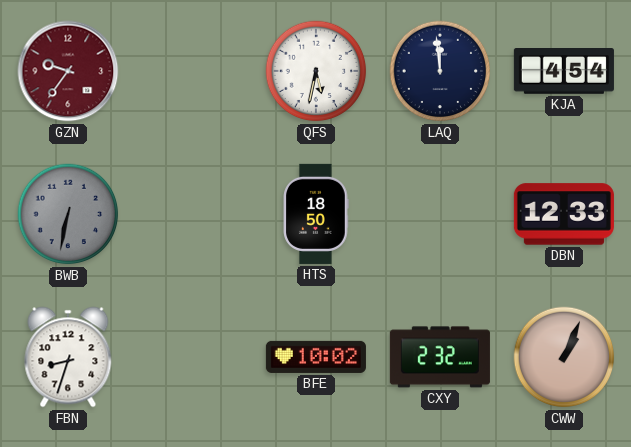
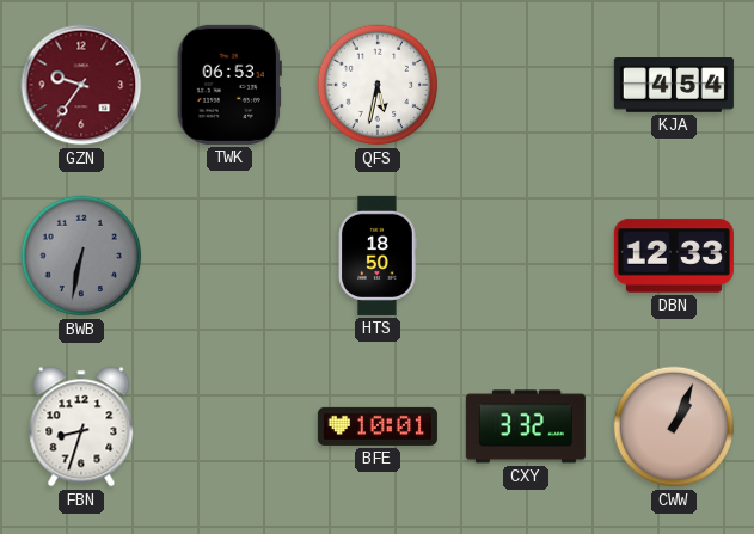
TWK: none -> 06:53 (229, 85)
LAQ: 11:59 -> none (440, 71)
BFE: 10:02 -> 10:01 (378, 426)
CXY: 2:32 -> 3:32 (526, 426)
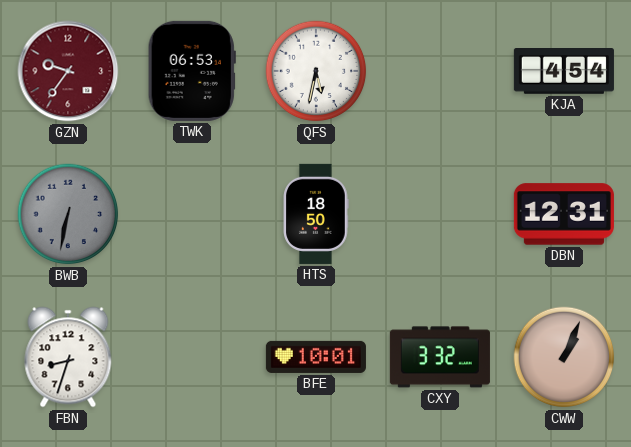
DBN: 12:33 -> 12:31 (564, 214)
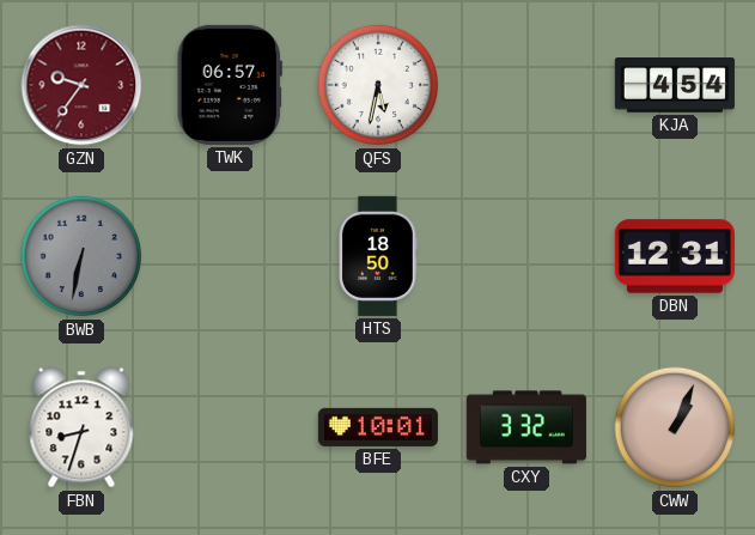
TWK: 06:53 -> 06:57 (230, 85)
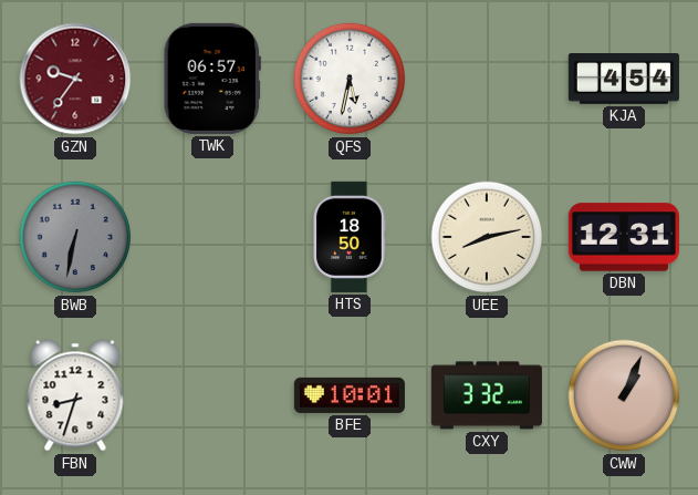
UEE: none -> 8:13 (487, 237)
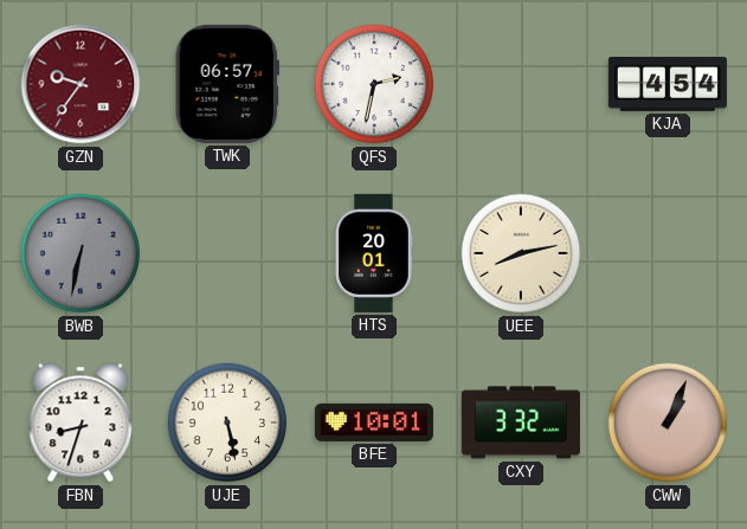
QFS: 5:32 -> 2:32 (374, 84)
HTS: 18:50 -> 20:01 (374, 253)
DBN: 12:31 -> none (624, 237)
UJE: none -> 5:28 (227, 422)
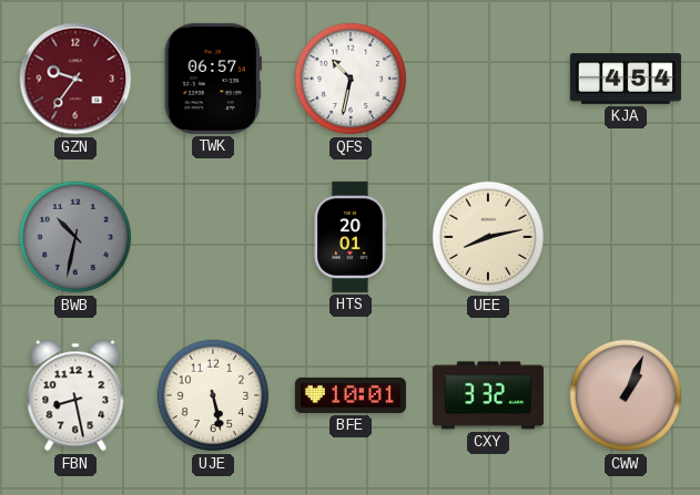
QFS: 2:32 -> 10:32 (351, 79)
BWB: 6:32 -> 10:32 (75, 237)
FBN: 8:33 -> 8:28 (75, 395)
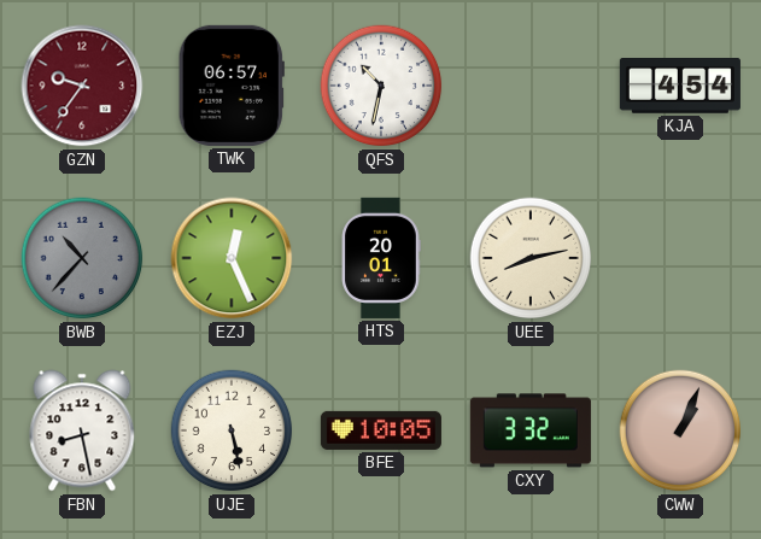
BWB: 10:32 -> 10:37 (82, 258)
EZJ: none -> 12:26 (232, 258)
BFE: 10:01 -> 10:05 (381, 430)
